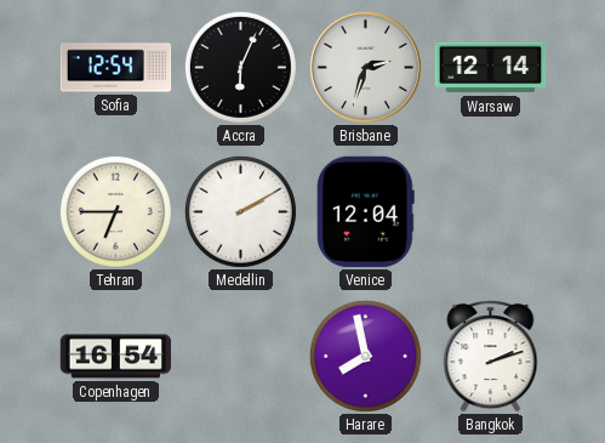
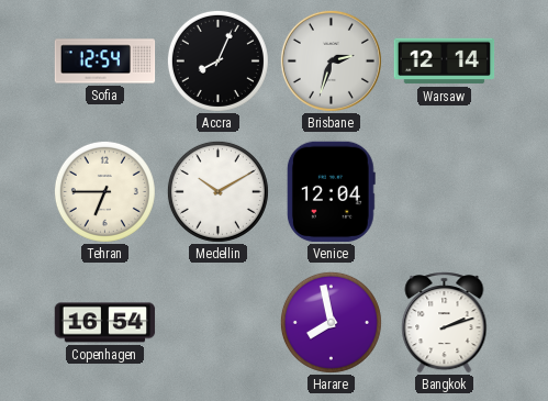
Accra: 6:04 -> 8:04 (217, 60)
Medellin: 2:10 -> 10:10 (217, 191)
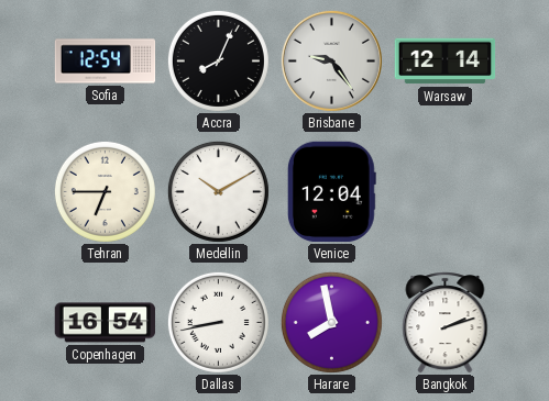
Brisbane: 2:33 -> 9:24 (331, 60)
Dallas: none -> 8:43 (218, 322)
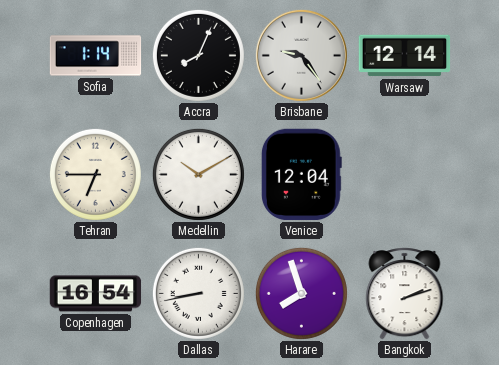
Sofia: 12:54 -> 1:14 (96, 56)
Harare: 7:58 -> 7:57 (301, 293)
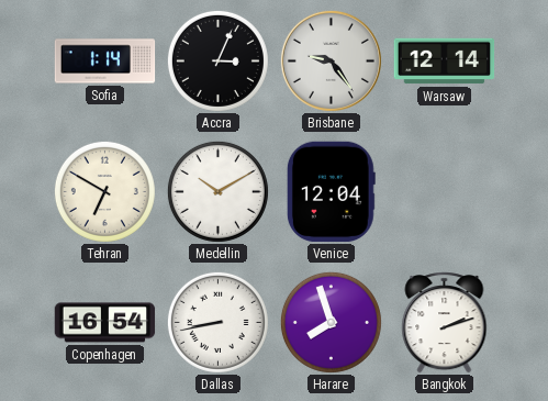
Accra: 8:04 -> 3:04 (217, 60)
Tehran: 6:45 -> 6:50 (104, 191)
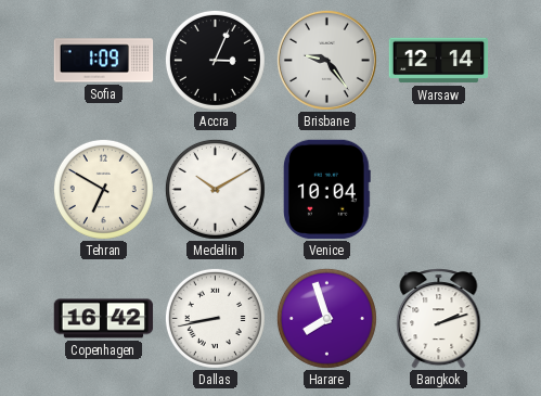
Sofia: 1:14 -> 1:09 (104, 61)
Venice: 12:04 -> 10:04 (326, 190)
Copenhagen: 16:54 -> 16:42 (104, 319)
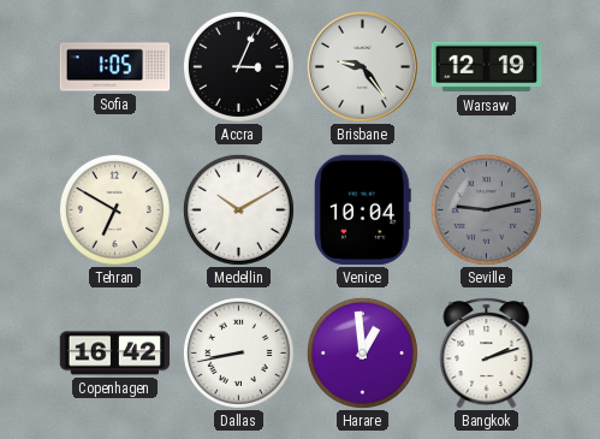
Sofia: 1:09 -> 1:05 (115, 67)
Warsaw: 12:14 -> 12:19 (487, 67)
Seville: none -> 9:13 (486, 209)
Harare: 7:57 -> 12:59 (362, 352)
